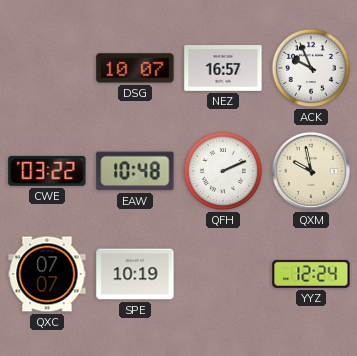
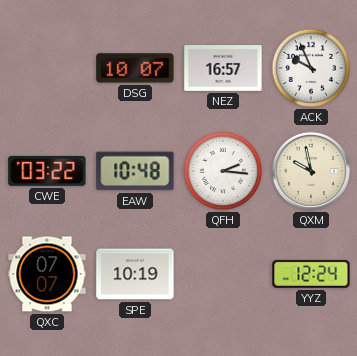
QFH: 2:11 -> 2:16 (223, 171)
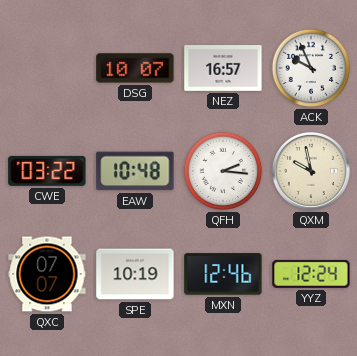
MXN: none -> 12:46 (223, 274)
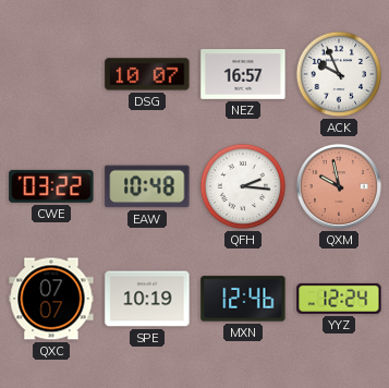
QXM dial: cream -> salmon (339, 186)
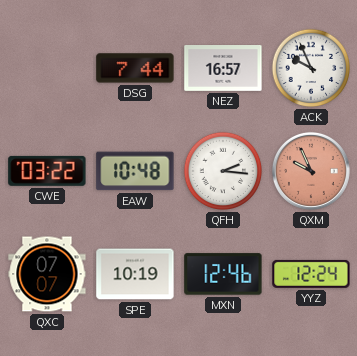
DSG: 10:07 -> 7:44 (135, 68)
QXM: 9:58 -> 9:56 (311, 171)
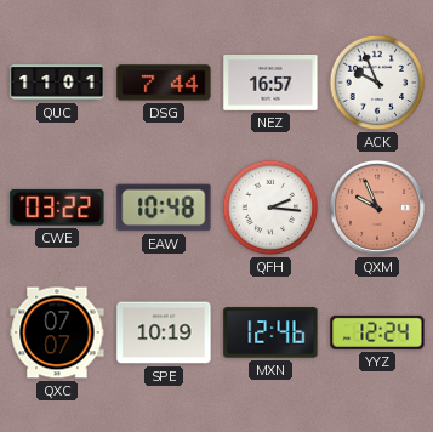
QUC: none -> 11:01 (57, 83)
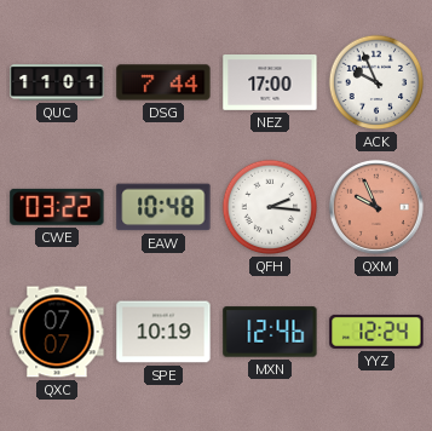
NEZ: 16:57 -> 17:00 (270, 84)
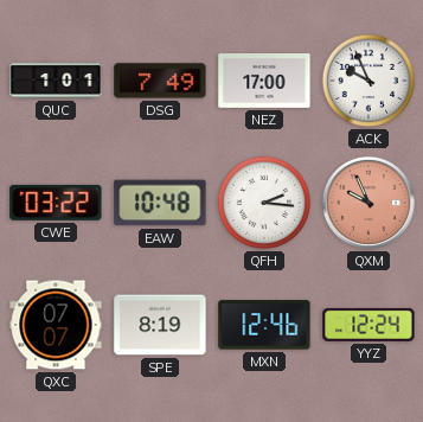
QUC: 11:01 -> 1:01 (56, 81)
DSG: 7:44 -> 7:49 (160, 81)
SPE: 10:19 -> 8:19 (160, 325)
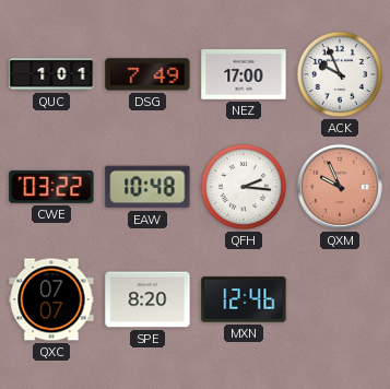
SPE: 8:19 -> 8:20 (147, 299)
YYZ: 12:24 -> none (368, 325)
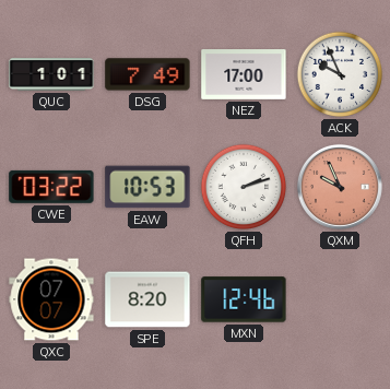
EAW: 10:48 -> 10:53 (147, 187)
QFH: 2:16 -> 2:12 (244, 187)
